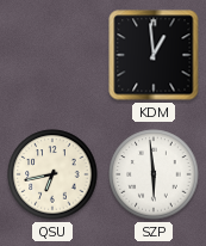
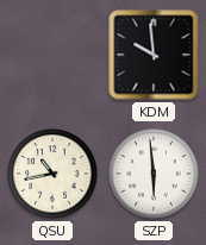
KDM: 12:59 -> 9:59 (154, 55)
QSU: 6:43 -> 10:43 (52, 174)
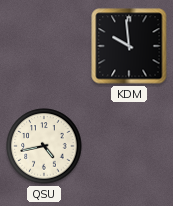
QSU: 10:43 -> 4:43 (44, 146)
SZP: 5:59 -> none (154, 174)
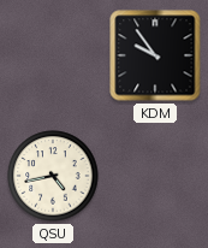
KDM: 9:59 -> 9:54 (155, 55)
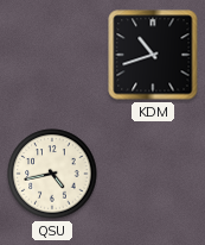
KDM: 9:54 -> 10:42 (153, 55)
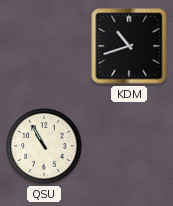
QSU: 4:43 -> 10:55 (44, 146)
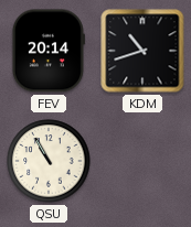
FEV: none -> 20:14 (49, 51)
